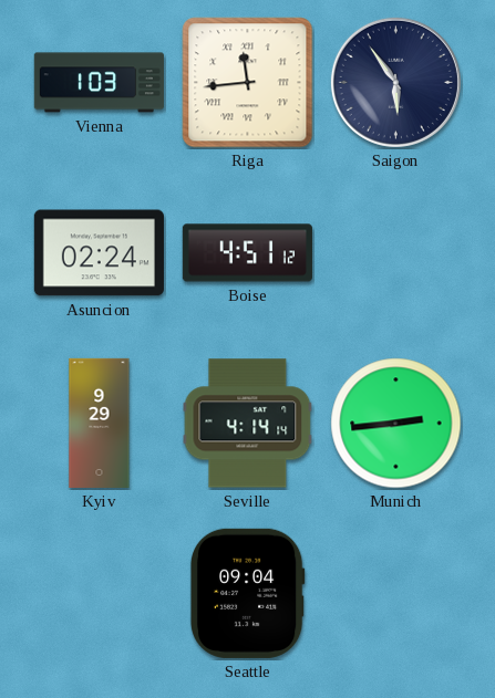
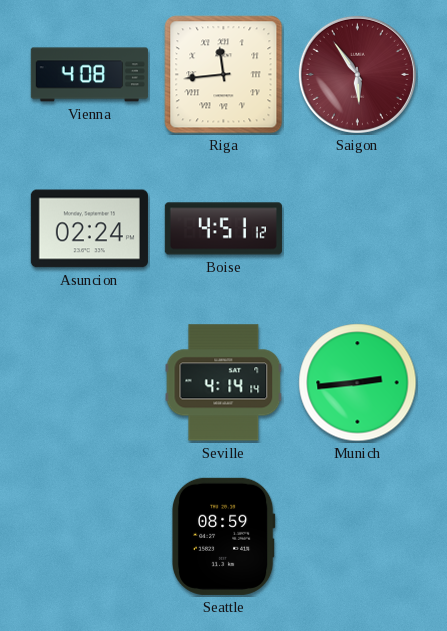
Vienna: 1:03 -> 4:08 (89, 75)
Saigon dial: navy -> burgundy (357, 74)
Kyiv: 9:29 -> none (100, 423)
Seattle: 09:04 -> 08:59 (223, 536)
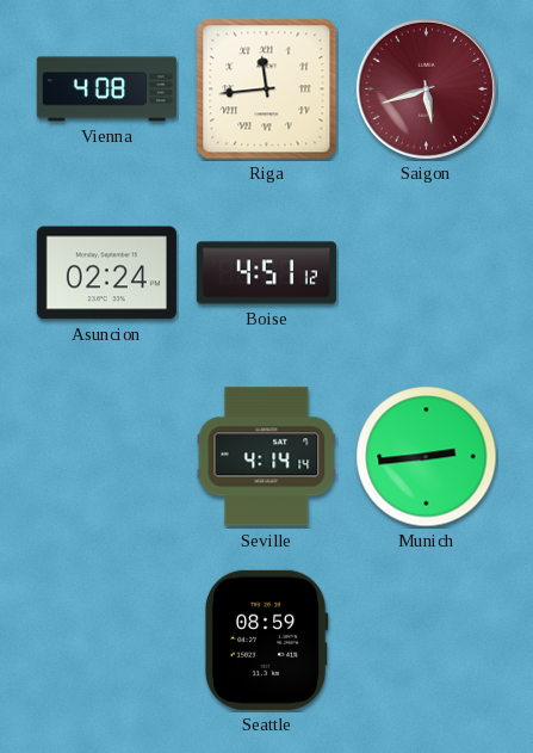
Saigon: 5:54 -> 5:42 (426, 88)
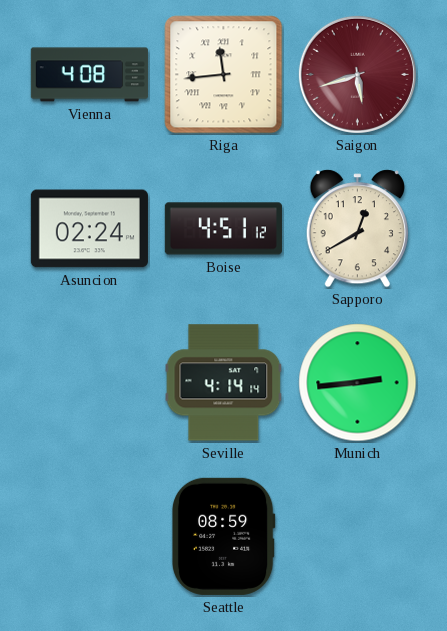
Sapporo: none -> 12:40 (357, 229)
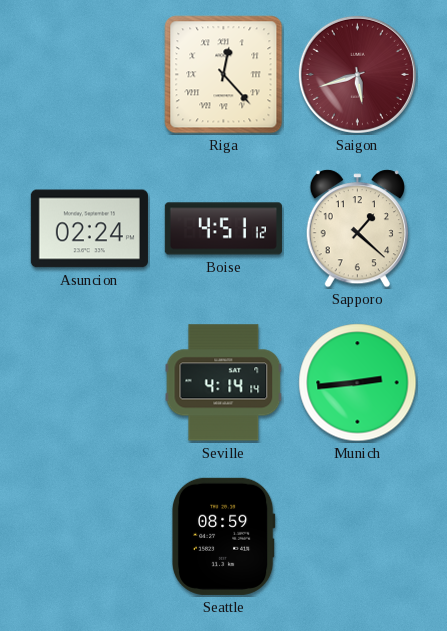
Vienna: 4:08 -> none (89, 75)
Riga: 11:44 -> 12:23 (224, 75)
Sapporo: 12:40 -> 1:22 (357, 229)
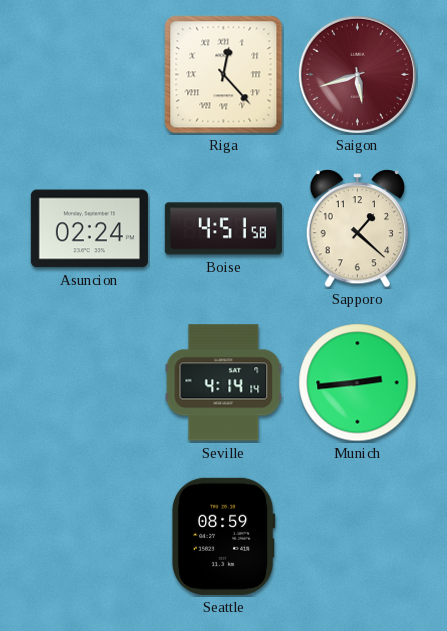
Boise: 4:51:12 -> 4:51:58 (223, 229)
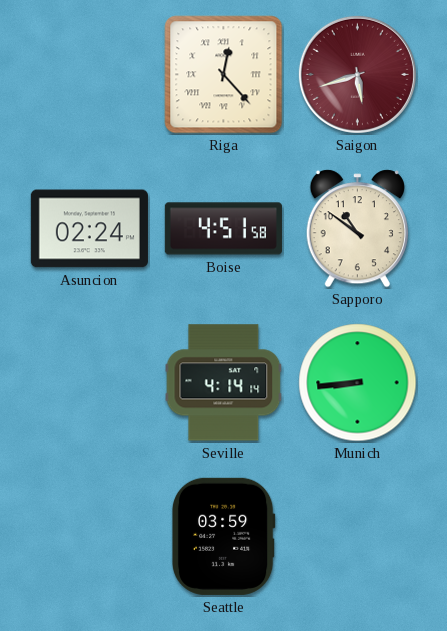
Sapporo: 1:22 -> 10:51 (357, 229)
Munich: 2:44 -> 8:44 (358, 383)
Seattle: 08:59 -> 03:59 (223, 536)
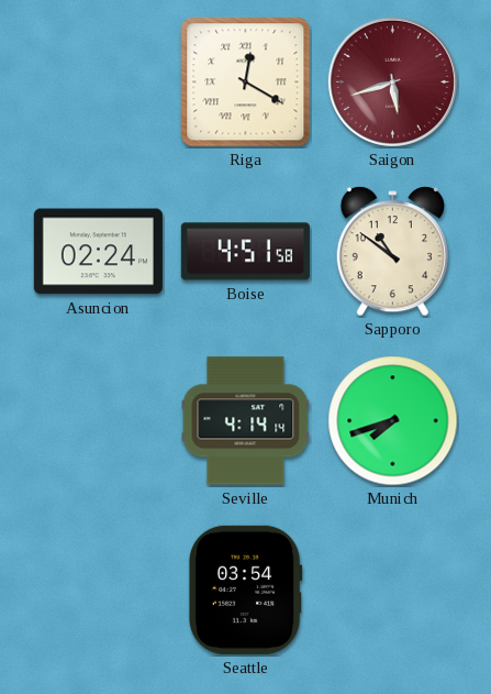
Riga: 12:23 -> 12:20 (246, 82)
Munich: 8:44 -> 7:42 (393, 421)
Seattle: 03:59 -> 03:54 (245, 590)
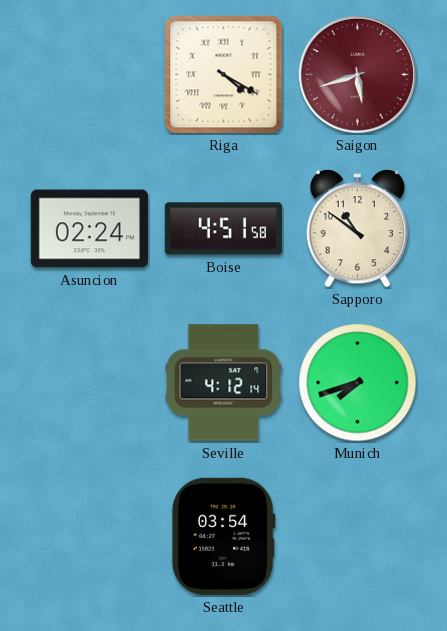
Riga: 12:20 -> 4:20 (224, 75)
Seville: 4:14 -> 4:12 (224, 383)
